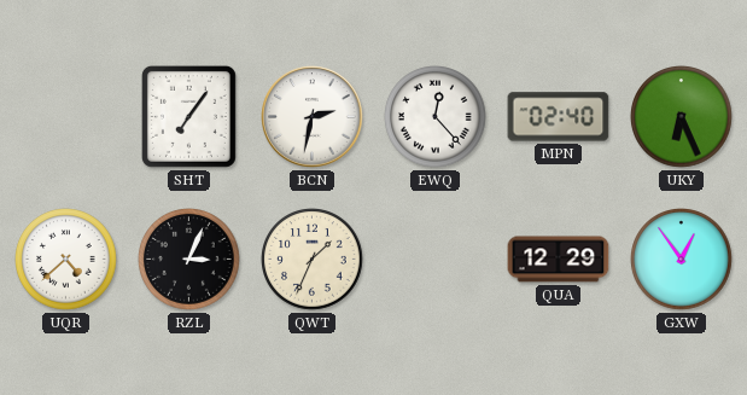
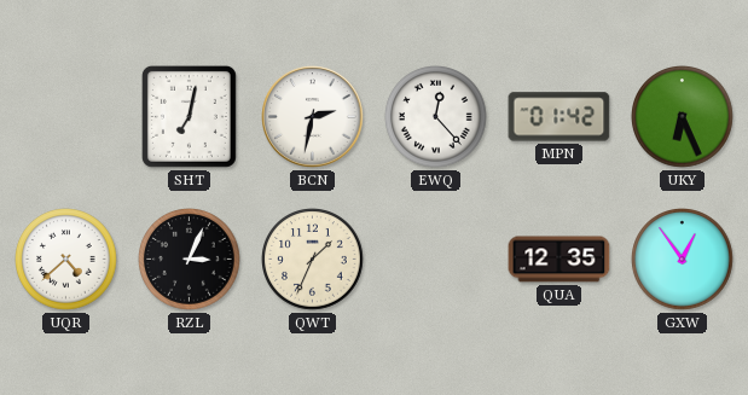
SHT: 7:06 -> 7:02 (189, 116)
MPN: 02:40 -> 01:42 (559, 117)
QUA: 12:29 -> 12:35 (559, 260)
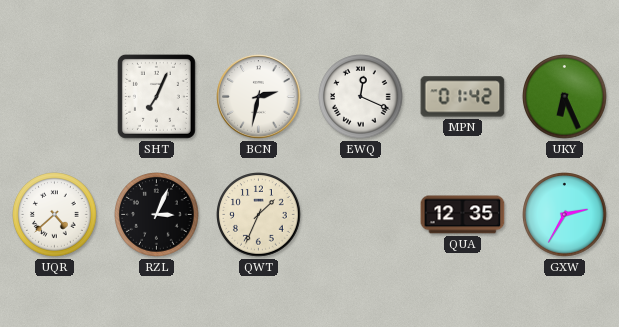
SHT: 7:02 -> 7:04 (156, 96)
EWQ: 12:23 -> 12:19 (361, 97)
GXW: 12:54 -> 2:35 (565, 215)
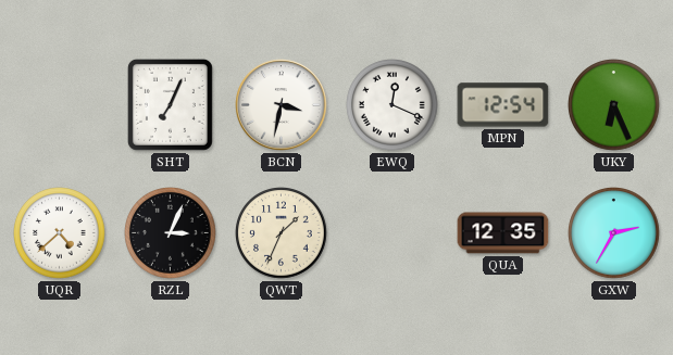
BCN: 2:32 -> 3:32 (282, 105)
MPN: 01:42 -> 12:54 (503, 105)
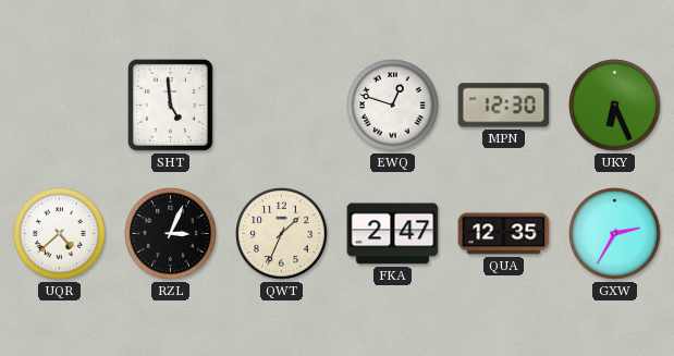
SHT: 7:04 -> 4:59 (170, 105)
BCN: 3:32 -> none (282, 105)
EWQ: 12:19 -> 12:48 (393, 106)
MPN: 12:54 -> 12:30 (504, 106)
FKA: none -> 2:47 (393, 234)
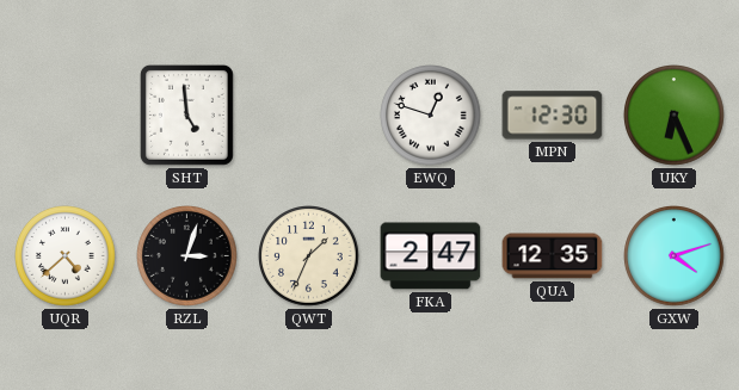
RZL: 3:04 -> 3:03 (187, 256)
GXW: 2:35 -> 4:12 (675, 256)
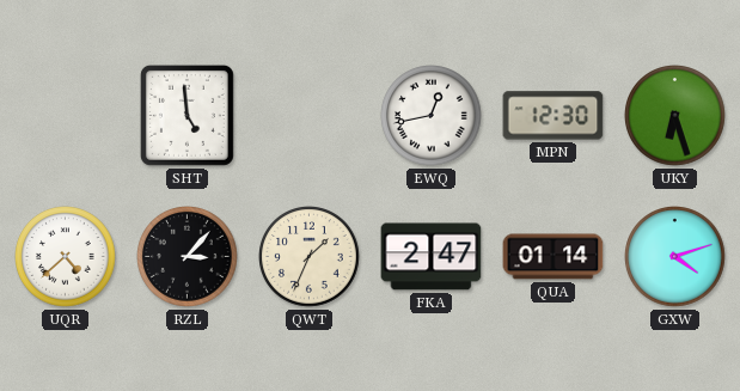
EWQ: 12:48 -> 12:43 (432, 116)
UKY: 6:26 -> 6:27 (675, 116)
RZL: 3:03 -> 3:07 (188, 257)
QUA: 12:35 -> 01:14 (554, 257)
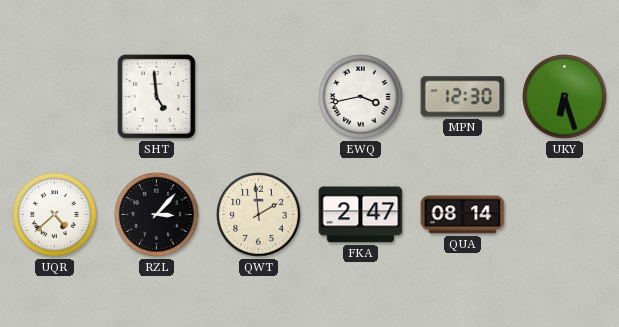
EWQ: 12:43 -> 3:43 (361, 97)
QWT: 1:34 -> 1:59 (259, 215)
QUA: 01:14 -> 08:14 (463, 215)
GXW: 4:12 -> none (675, 257)
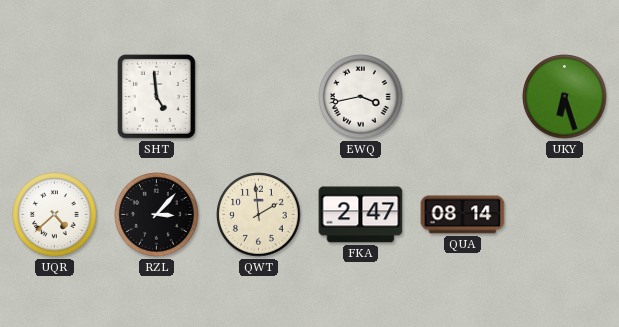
MPN: 12:30 -> none (463, 97)
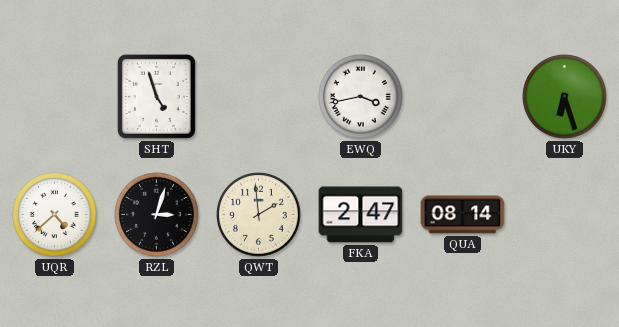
SHT: 4:59 -> 4:57 (156, 96)
RZL: 3:07 -> 3:03 (157, 215)
